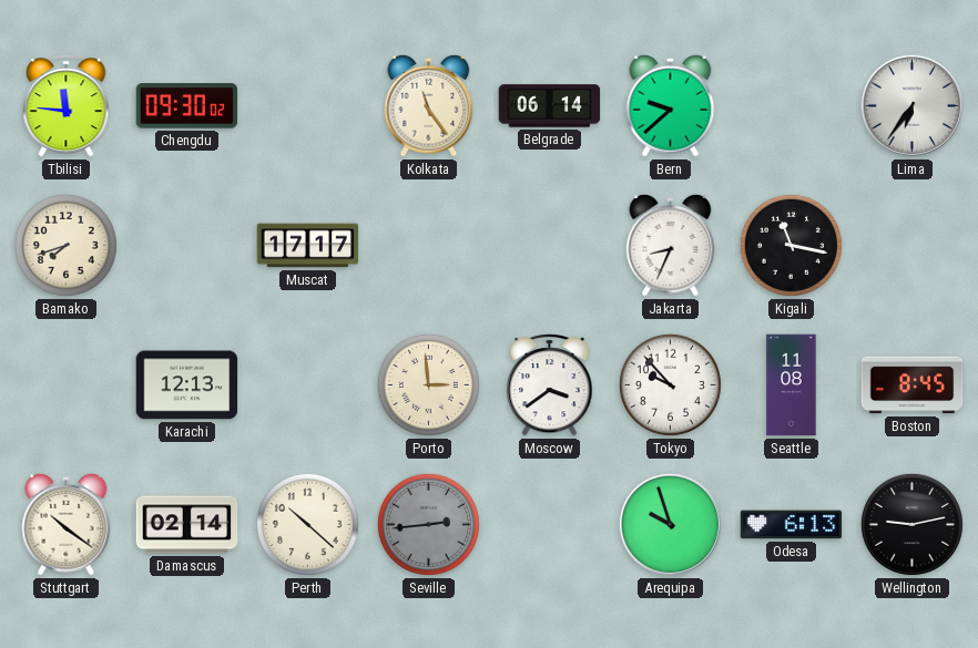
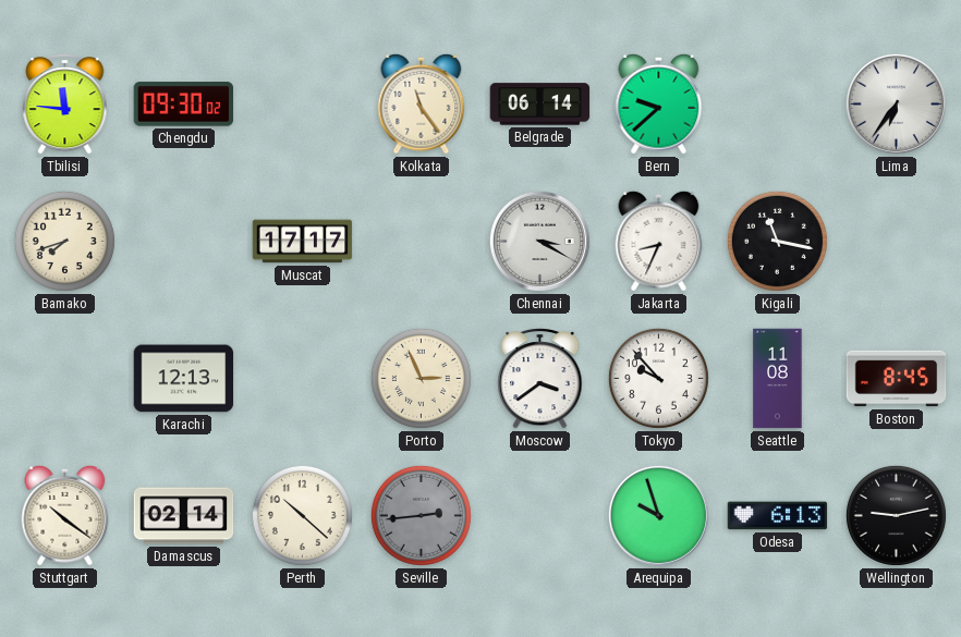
Chennai: none -> 3:20 (539, 241)
Porto: 2:59 -> 2:56 (421, 378)
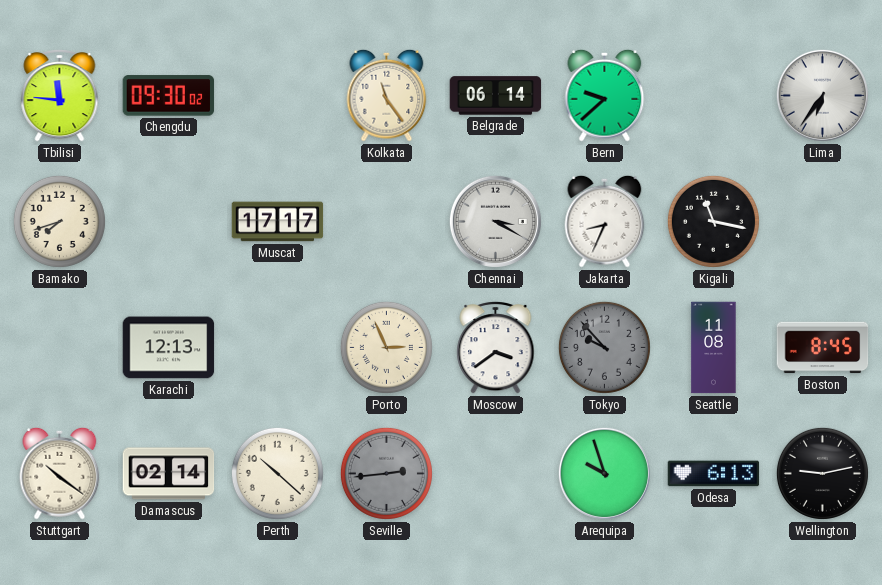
Tokyo dial: white -> grey (604, 347)
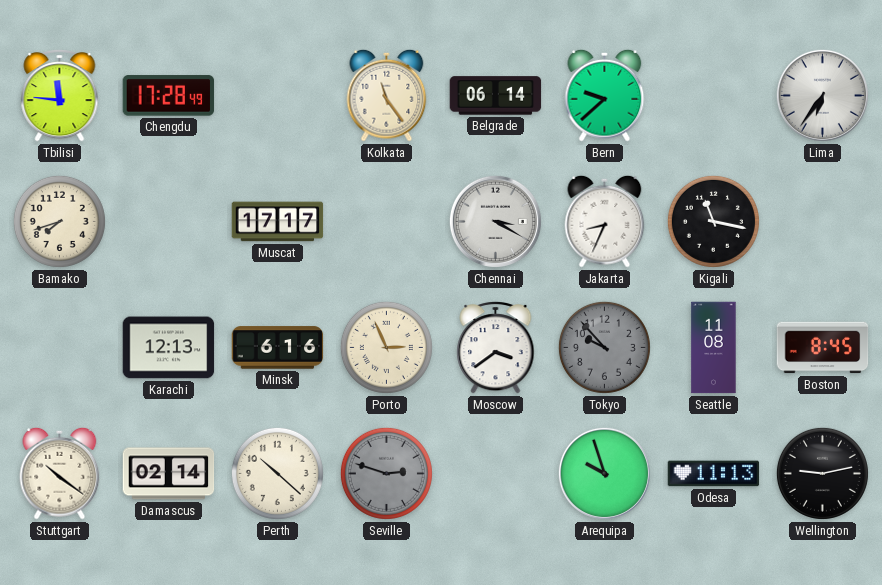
Chengdu: 09:30 -> 17:28 (169, 96)
Minsk: none -> 6:16 (278, 348)
Seville: 2:44 -> 2:48 (386, 473)
Odesa: 6:13 -> 11:13 (714, 474)
